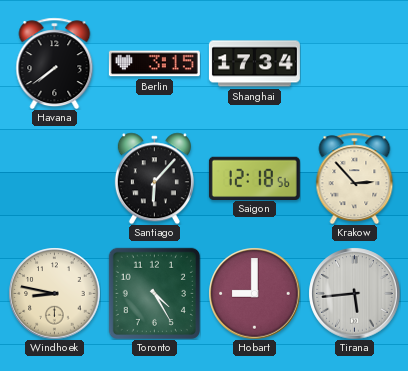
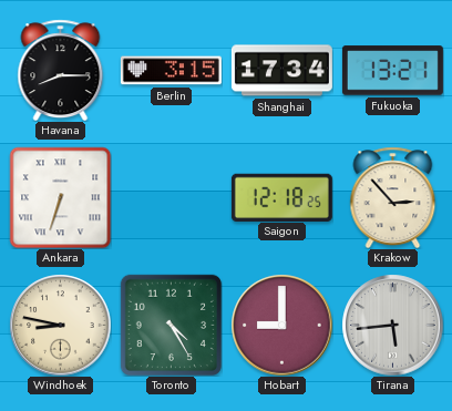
Havana: 7:39 -> 8:15 (61, 70)
Fukuoka: none -> 13:21 (392, 71)
Ankara: none -> 6:33 (60, 197)
Santiago: 6:07 -> none (154, 178)
Saigon: 12:18:56 -> 12:18:25 (281, 197)
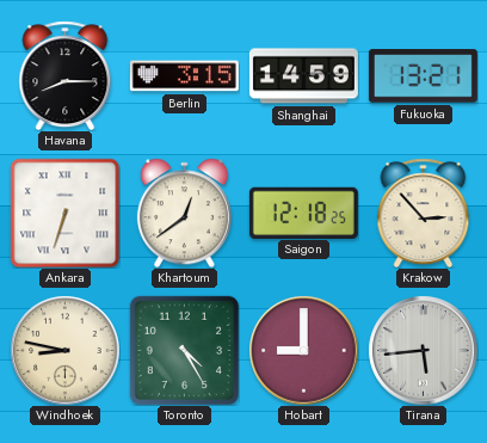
Shanghai: 17:34 -> 14:59 (303, 76)
Khartoum: none -> 12:39 (184, 213)
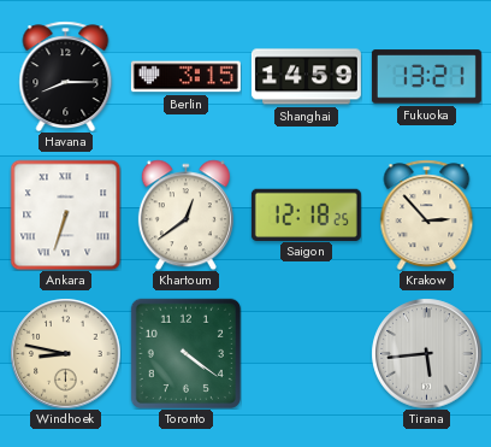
Toronto: 4:25 -> 4:21 (185, 353)
Hobart: 9:00 -> none (303, 350)
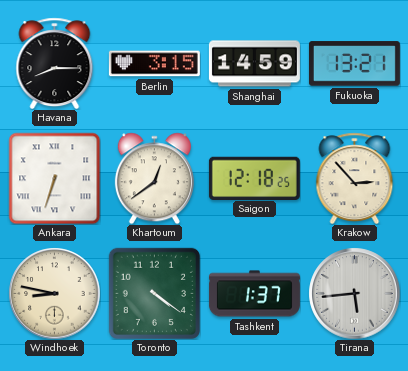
Tashkent: none -> 1:37 (254, 294)
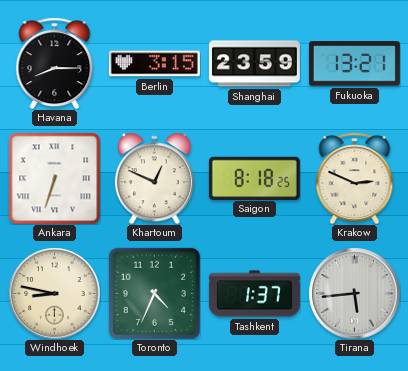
Shanghai: 14:59 -> 23:59 (254, 64)
Khartoum: 12:39 -> 12:49 (154, 178)
Saigon: 12:18 -> 8:18 (254, 178)
Krakow: 2:53 -> 2:49 (355, 178)
Toronto: 4:21 -> 4:34 (154, 293)
